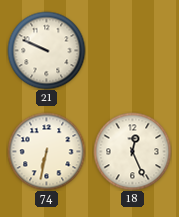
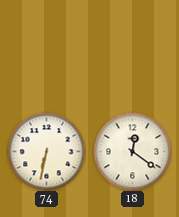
21: 9:49 -> none (46, 50)
18: 12:26 -> 12:21 (132, 151)
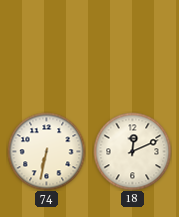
18: 12:21 -> 12:11 (132, 151)
